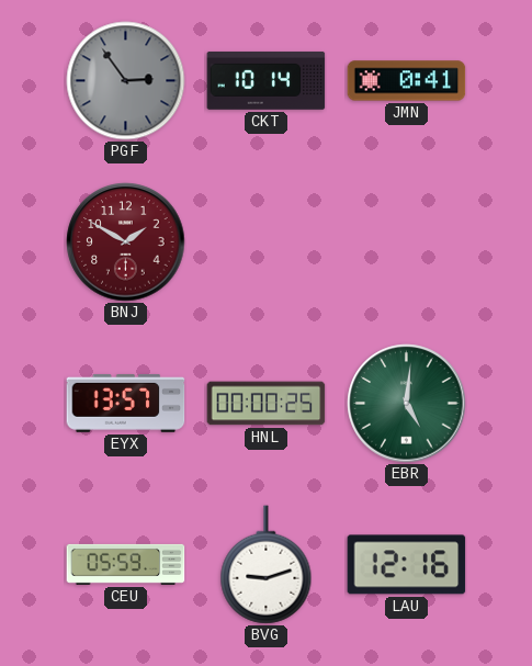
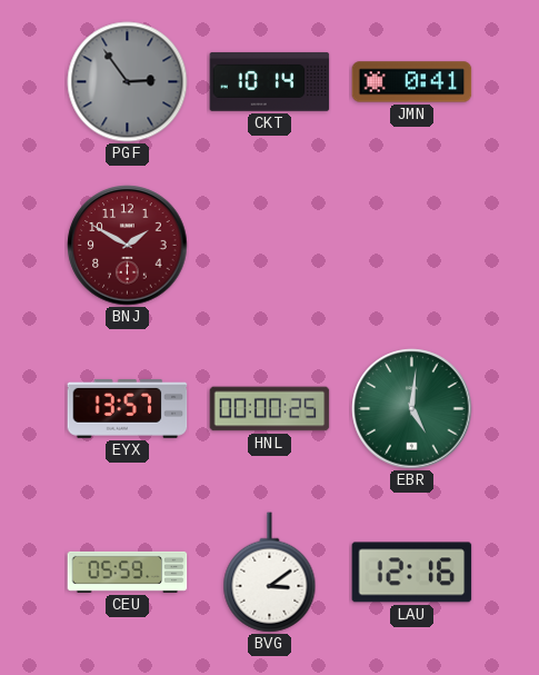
BVG: 9:12 -> 3:09 (270, 573)
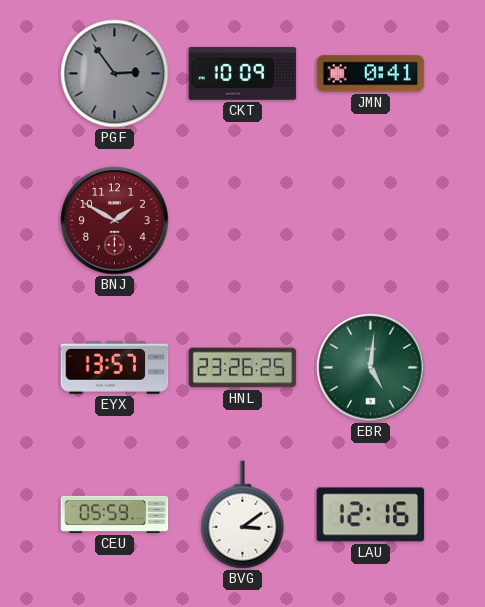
CKT: 10:14 -> 10:09 (243, 73)
HNL: 00:00 -> 23:26 (243, 368)
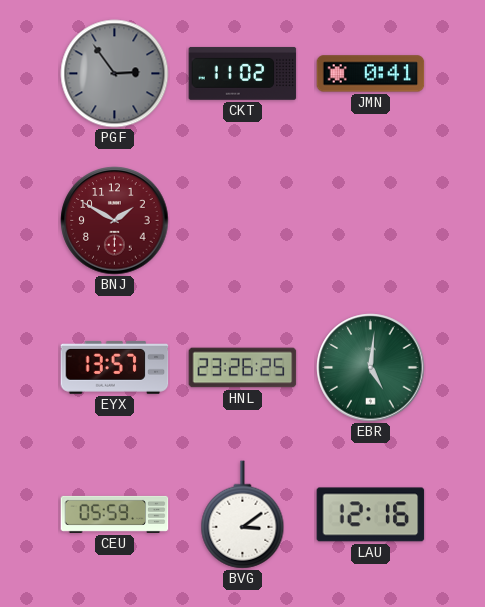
CKT: 10:09 -> 11:02 (243, 73)
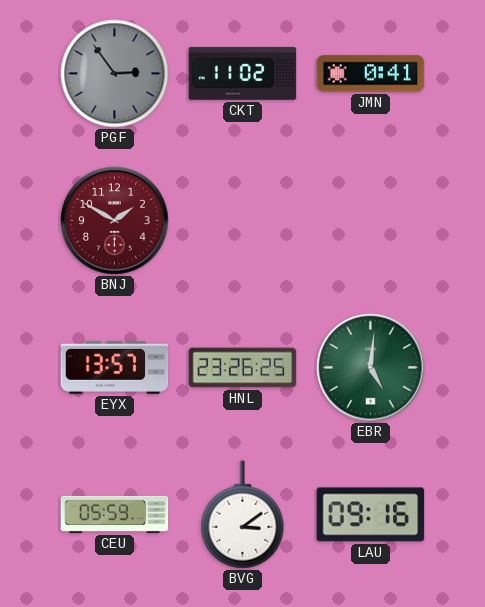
LAU: 12:16 -> 09:16 (371, 515)
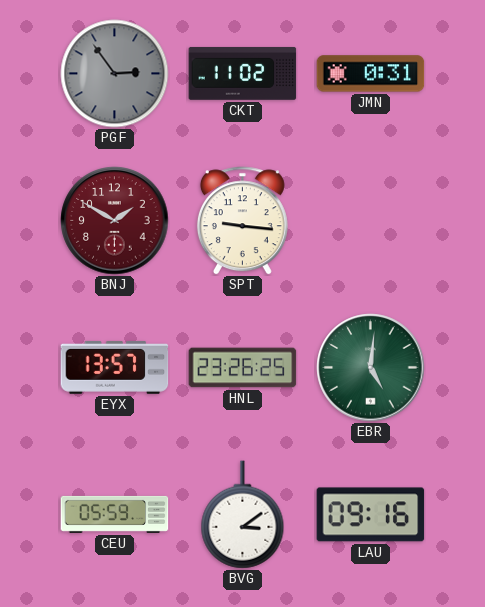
JMN: 0:41 -> 0:31 (371, 74)
SPT: none -> 9:16 (242, 221)
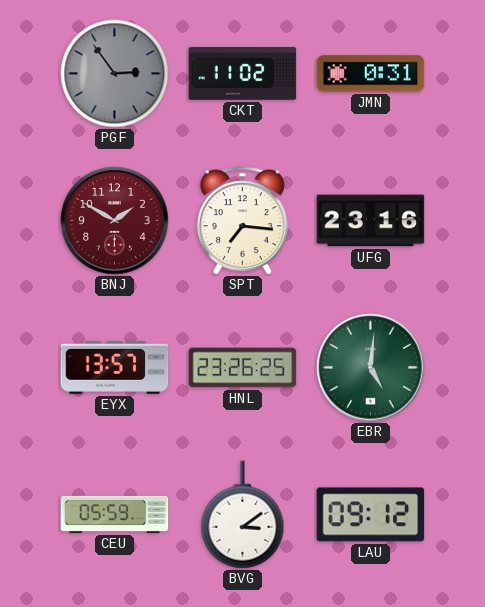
SPT: 9:16 -> 7:16 (242, 221)
UFG: none -> 23:16 (371, 221)
LAU: 09:16 -> 09:12 (371, 515)
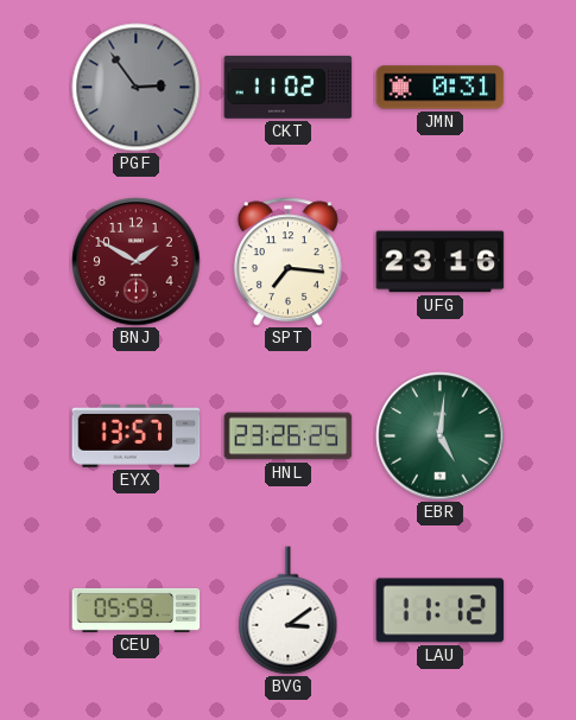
LAU: 09:12 -> 11:12 (441, 611)
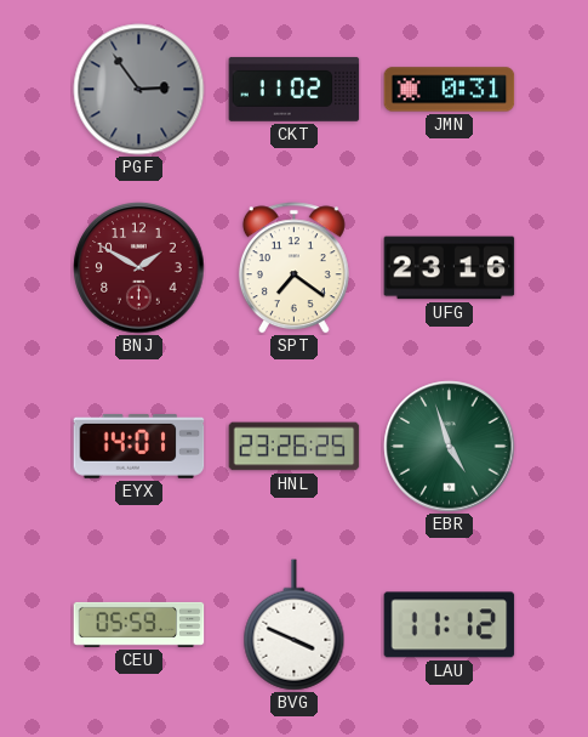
SPT: 7:16 -> 7:21 (293, 268)
EYX: 13:57 -> 14:01 (139, 446)
EBR: 5:01 -> 4:57 (450, 447)
BVG: 3:09 -> 3:49 (295, 625)
